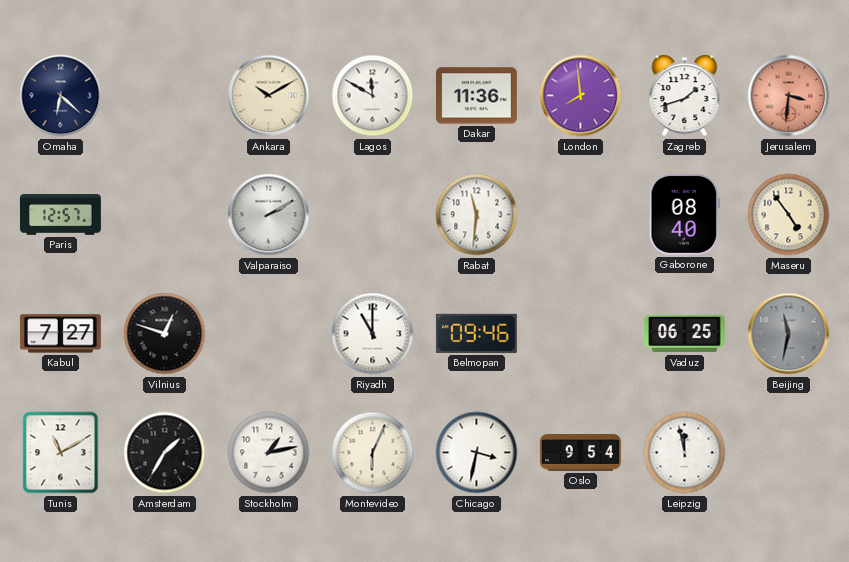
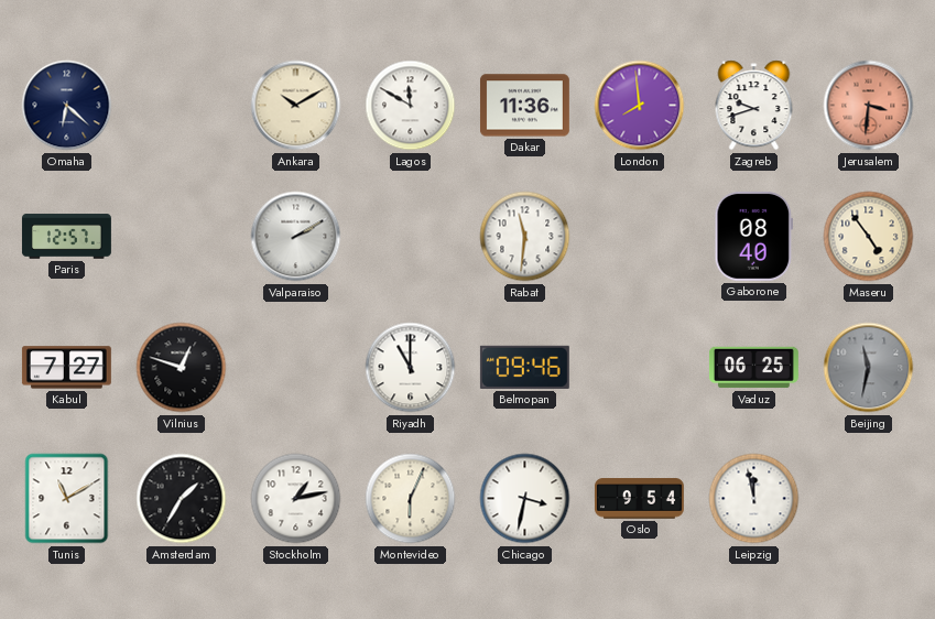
Zagreb: 1:42 -> 9:42 (754, 106)
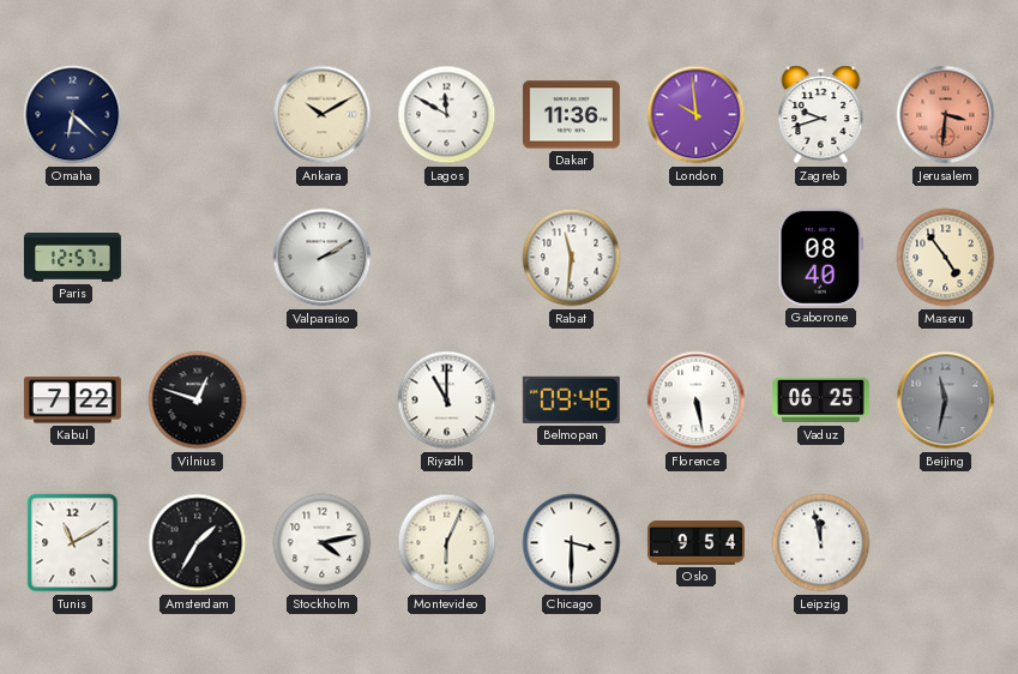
London: 7:59 -> 9:59 (697, 115)
Kabul: 7:27 -> 7:22 (72, 401)
Florence: none -> 5:28 (697, 401)
Stockholm: 1:13 -> 4:13 (323, 543)
Chicago: 3:32 -> 3:30 (572, 543)
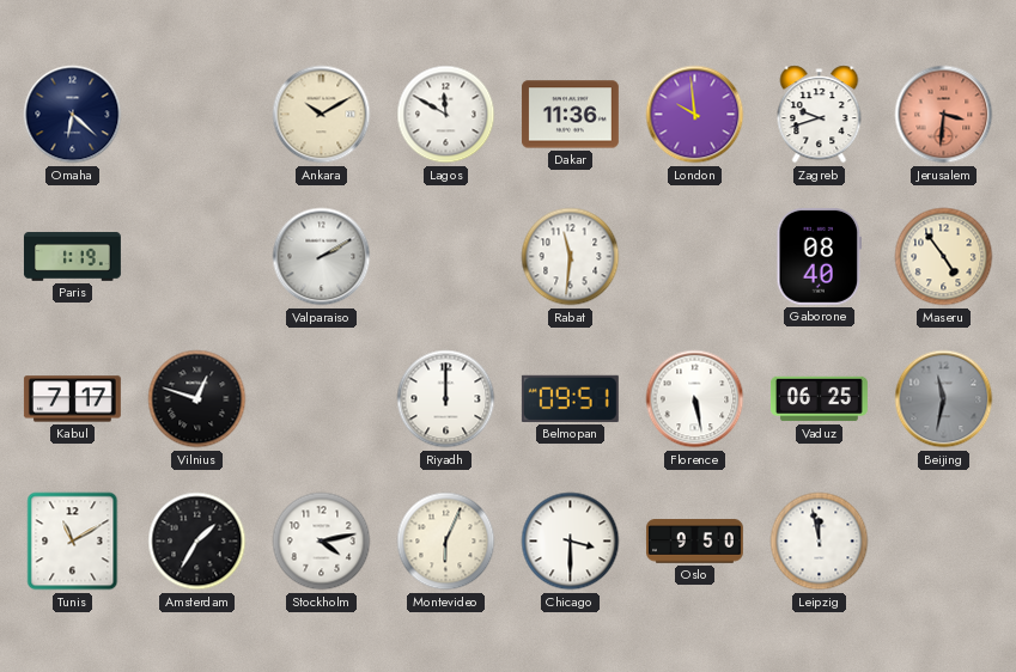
Paris: 12:57 -> 1:19 (72, 257)
Kabul: 7:22 -> 7:17 (72, 399)
Riyadh: 11:00 -> 12:00 (446, 399)
Belmopan: 09:46 -> 09:51 (570, 398)
Oslo: 9:54 -> 9:50 (694, 542)
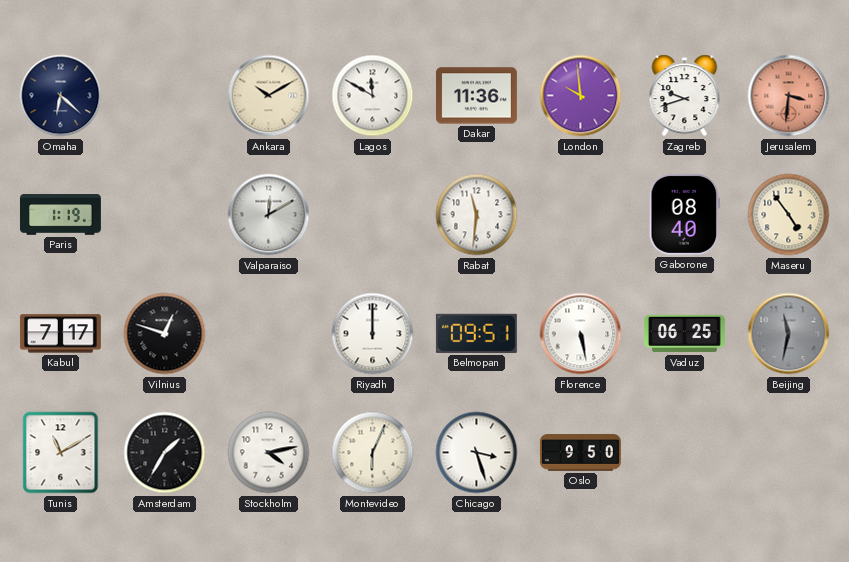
Valparaiso: 2:10 -> 12:10 (269, 215)
Chicago: 3:30 -> 3:27 (477, 453)
Leipzig: 11:58 -> none (820, 542)
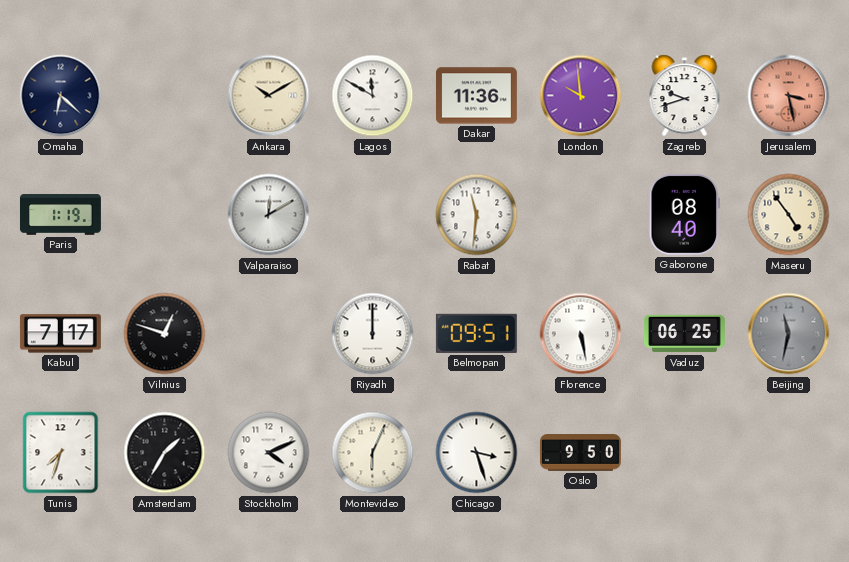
Jerusalem: 3:31 -> 3:28 (789, 96)
Tunis: 11:10 -> 7:33 (61, 453)
Stockholm: 4:13 -> 4:11 (269, 453)
